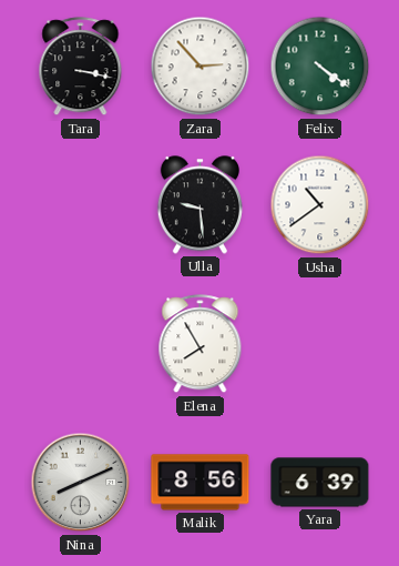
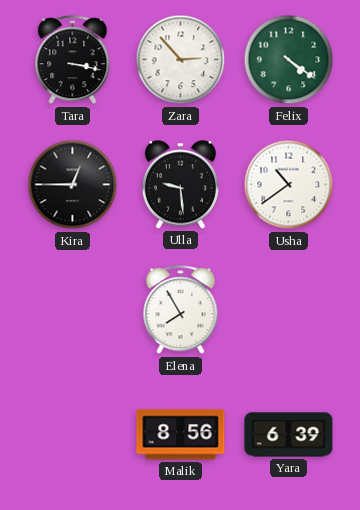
Kira: none -> 12:45 (73, 185)
Nina: 8:11 -> none (81, 483)
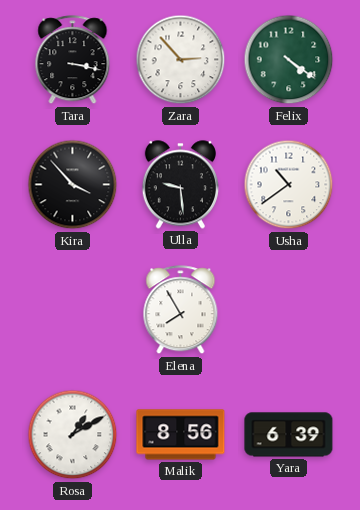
Kira: 12:45 -> 3:53 (73, 185)
Rosa: none -> 1:10 (73, 435)
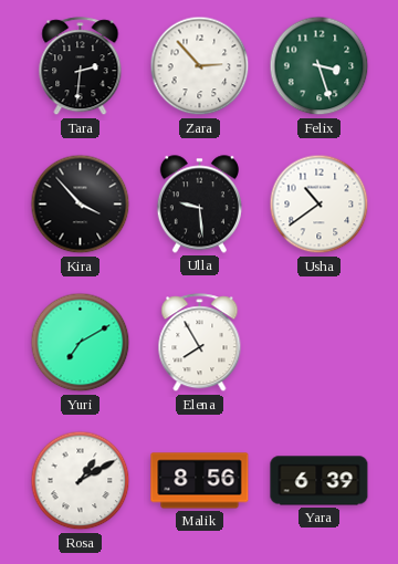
Tara: 3:17 -> 2:31 (81, 66)
Felix: 4:21 -> 3:27 (320, 66)
Yuri: none -> 7:10 (81, 343)
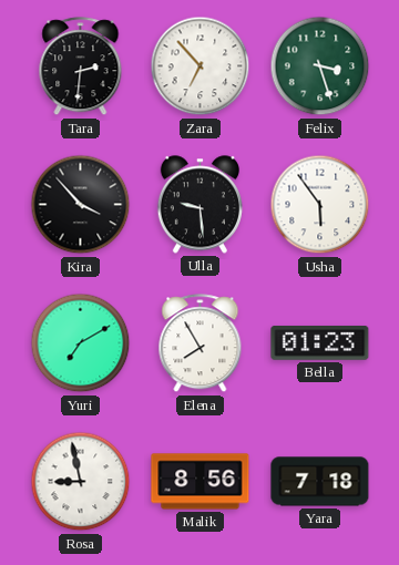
Zara: 2:53 -> 6:53 (201, 66)
Usha: 10:39 -> 5:54 (320, 205)
Bella: none -> 01:23 (320, 342)
Rosa: 1:10 -> 8:58 (81, 482)
Yara: 6:39 -> 7:18 (320, 482)
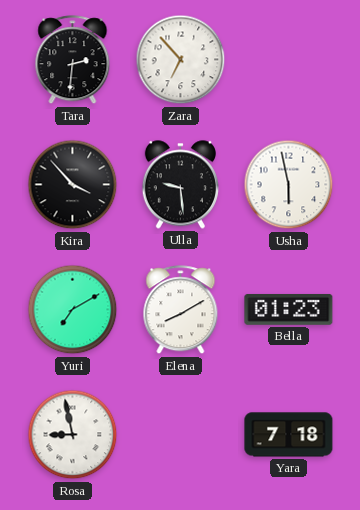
Felix: 3:27 -> none (320, 66)
Usha: 5:54 -> 5:58 (289, 185)
Elena: 7:55 -> 8:10 (181, 310)
Malik: 8:56 -> none (201, 482)
